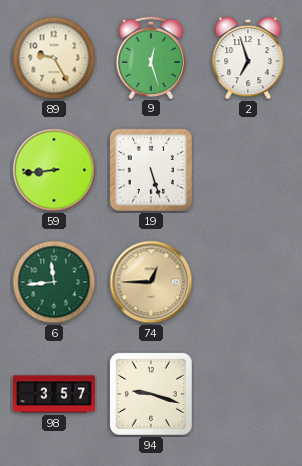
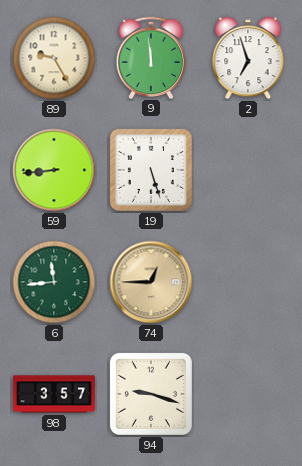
9: 12:27 -> 11:59 (150, 57)
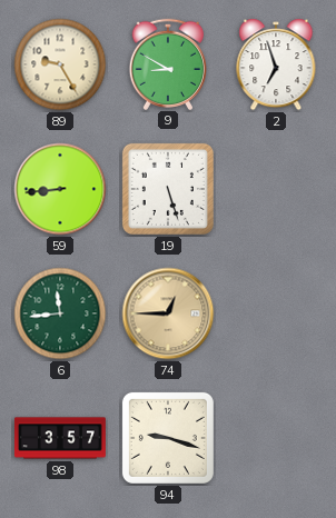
9: 11:59 -> 8:50 (167, 63)
